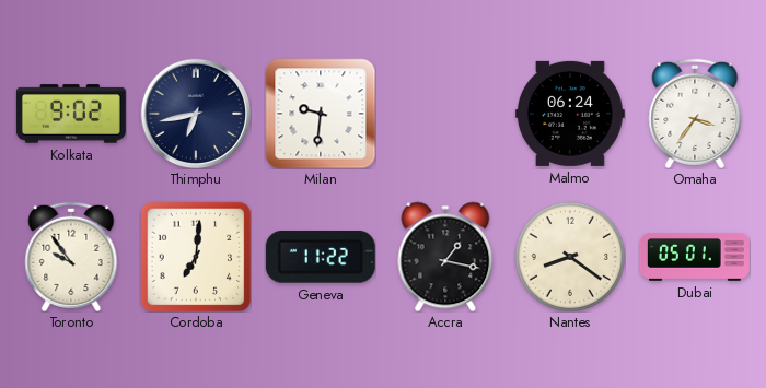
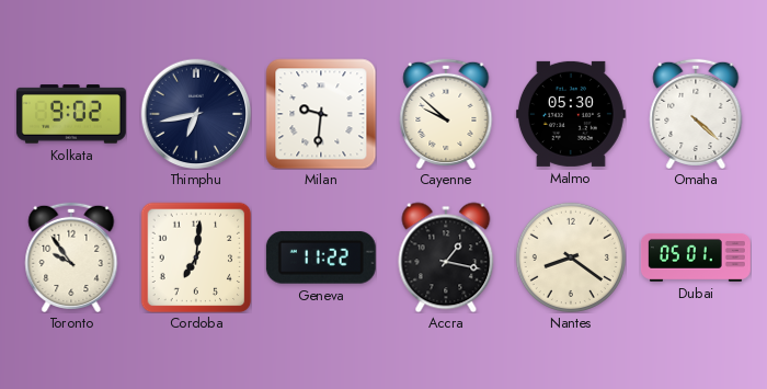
Cayenne: none -> 9:52 (446, 114)
Malmo: 06:24 -> 05:30 (571, 114)
Omaha: 3:36 -> 4:22 (696, 114)
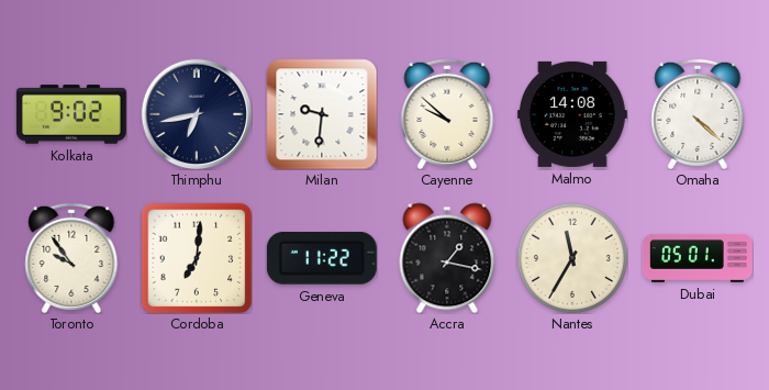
Malmo: 05:30 -> 14:08 (572, 114)
Nantes: 8:21 -> 11:35 (572, 258)
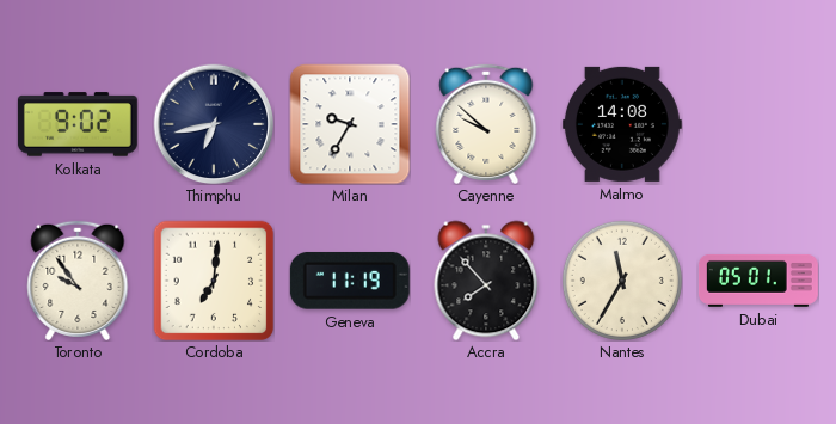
Milan: 9:31 -> 9:35 (350, 124)
Omaha: 4:22 -> none (698, 114)
Geneva: 11:22 -> 11:19 (350, 281)
Accra: 1:17 -> 7:53 (486, 281)
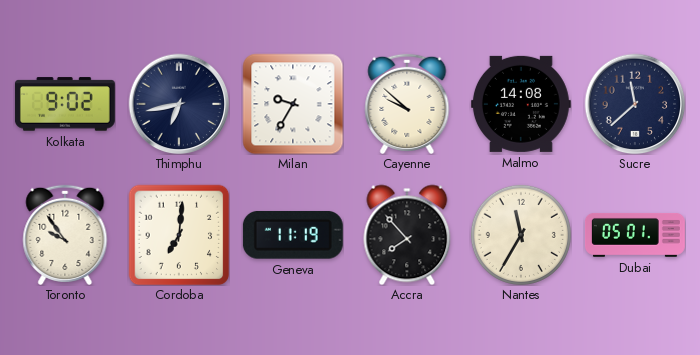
Sucre: none -> 11:38 (635, 104)
